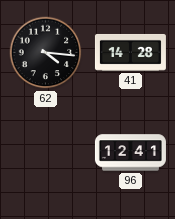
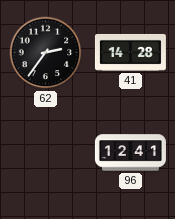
62: 4:16 -> 2:36 (46, 53)
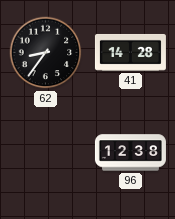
62: 2:36 -> 8:36 (46, 53)
96: 12:41 -> 12:38 (130, 153)
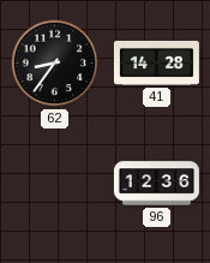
96: 12:38 -> 12:36 (156, 184)
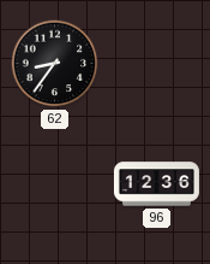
41: 14:28 -> none (156, 62)
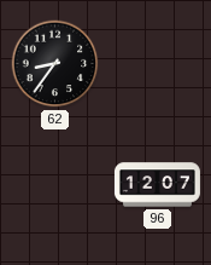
96: 12:36 -> 12:07 (157, 185)
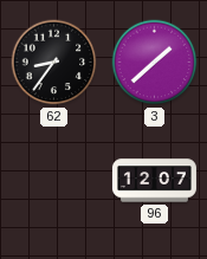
3: none -> 1:38 (155, 63)
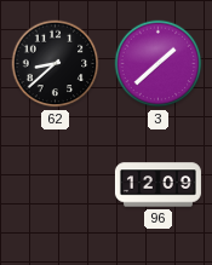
62: 8:36 -> 8:38 (56, 64)
96: 12:07 -> 12:09 (157, 185)
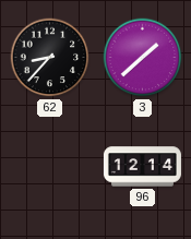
62: 8:38 -> 8:37 (50, 58)
96: 12:09 -> 12:14 (142, 167)
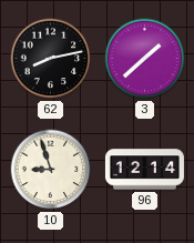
62: 8:37 -> 8:13 (51, 59)
10: none -> 8:57 (51, 170)
